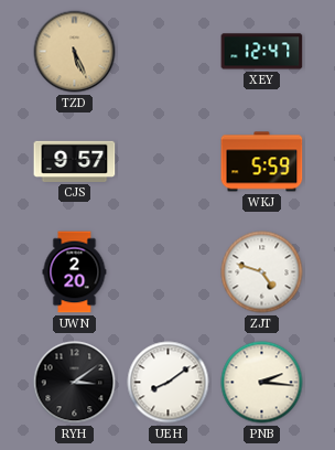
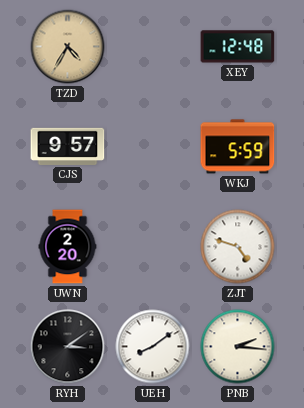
TZD: 5:26 -> 4:35 (68, 47)
XEY: 12:47 -> 12:48 (238, 47)
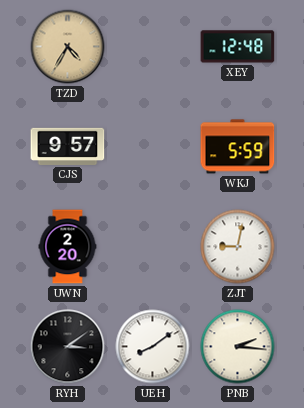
ZJT: 4:48 -> 9:02 (238, 247)
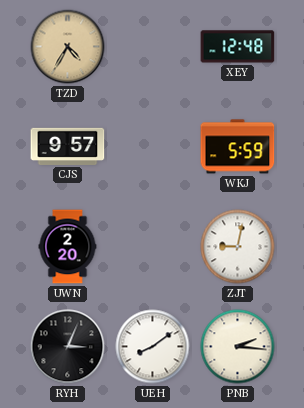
RYH: 3:09 -> 3:04 (68, 347)
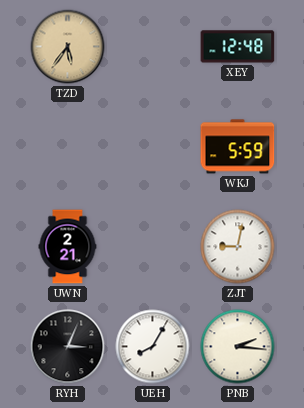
TZD: 4:35 -> 5:36 (68, 47)
CJS: 9:57 -> none (68, 146)
UWN: 2:20 -> 2:21 (68, 247)
UEH: 8:09 -> 8:05 (153, 347)
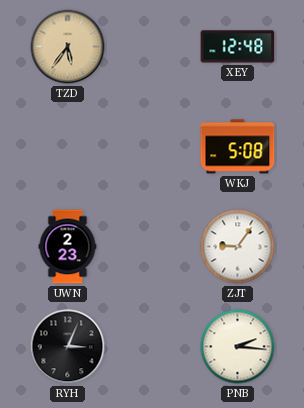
WKJ: 5:59 -> 5:08 (238, 147)
UWN: 2:21 -> 2:23 (68, 247)
ZJT: 9:02 -> 9:06 (238, 247)
UEH: 8:05 -> none (153, 347)
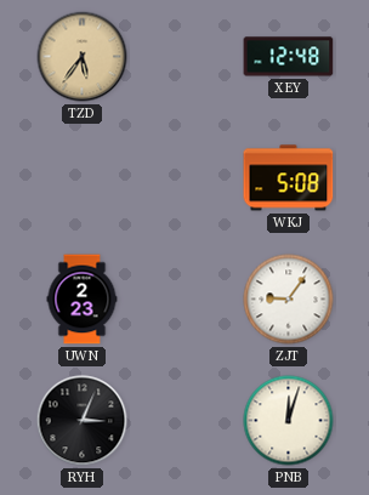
PNB: 2:16 -> 12:03 (289, 421)
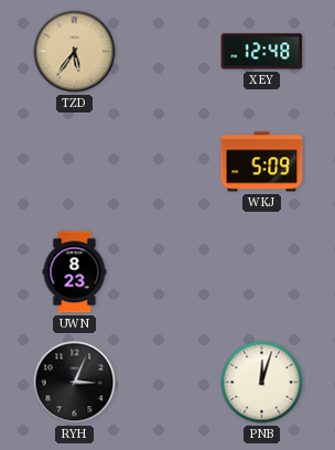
WKJ: 5:08 -> 5:09 (262, 162)
UWN: 2:23 -> 8:23 (75, 272)
ZJT: 9:06 -> none (289, 300)
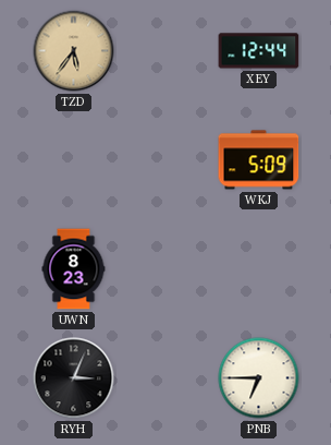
XEY: 12:48 -> 12:44 (259, 51)
PNB: 12:03 -> 6:45 (259, 378)
